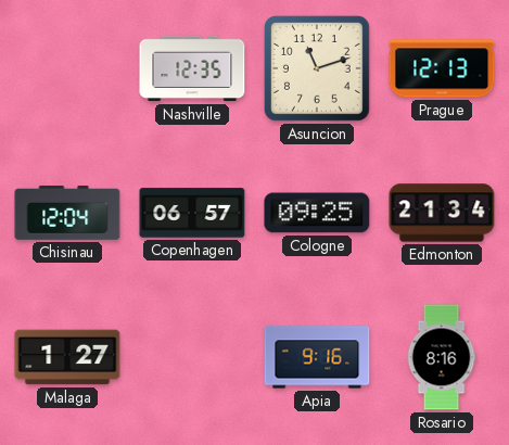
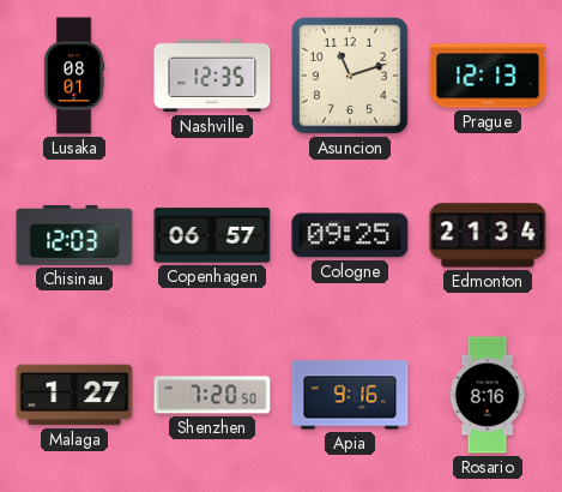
Lusaka: none -> 08:01 (74, 76)
Chisinau: 12:04 -> 12:03 (74, 236)
Shenzhen: none -> 7:20 (212, 395)
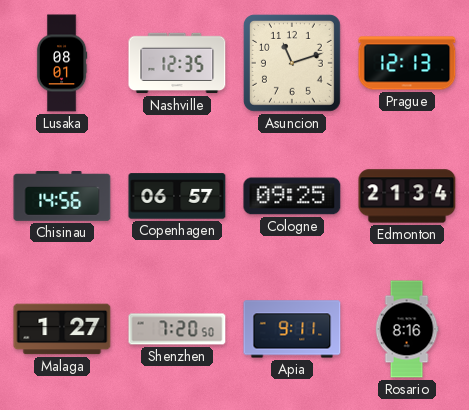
Chisinau: 12:03 -> 14:56 (62, 197)
Apia: 9:16 -> 9:11 (292, 329)
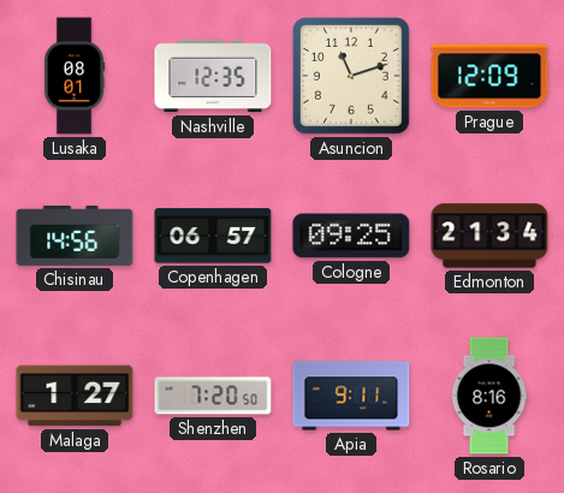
Prague: 12:13 -> 12:09 (489, 76)
